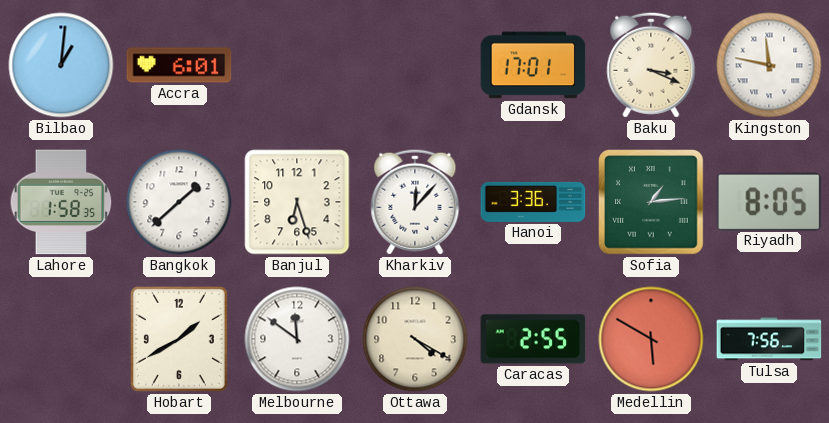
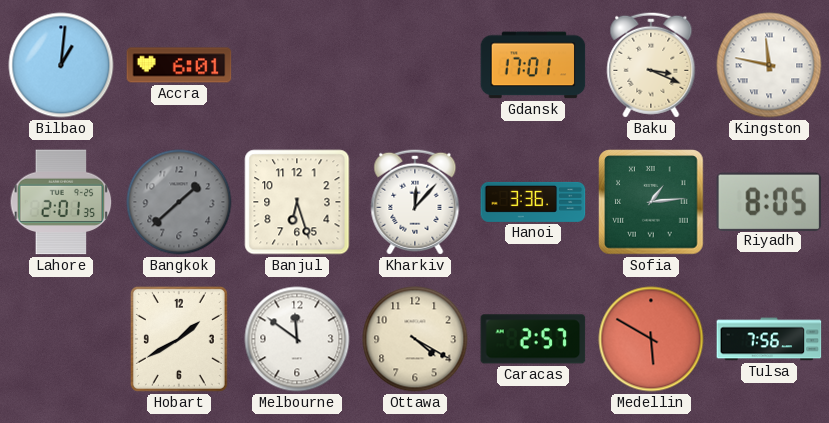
Lahore: 1:58 -> 2:01 (61, 202)
Bangkok dial: white -> grey (179, 202)
Caracas: 2:55 -> 2:57 (533, 339)
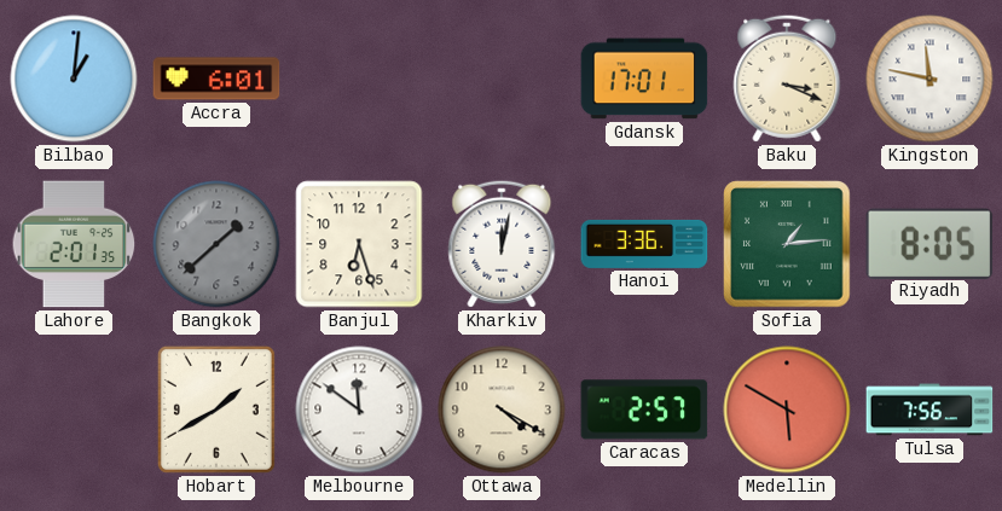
Kharkiv: 12:07 -> 12:02 (502, 244)
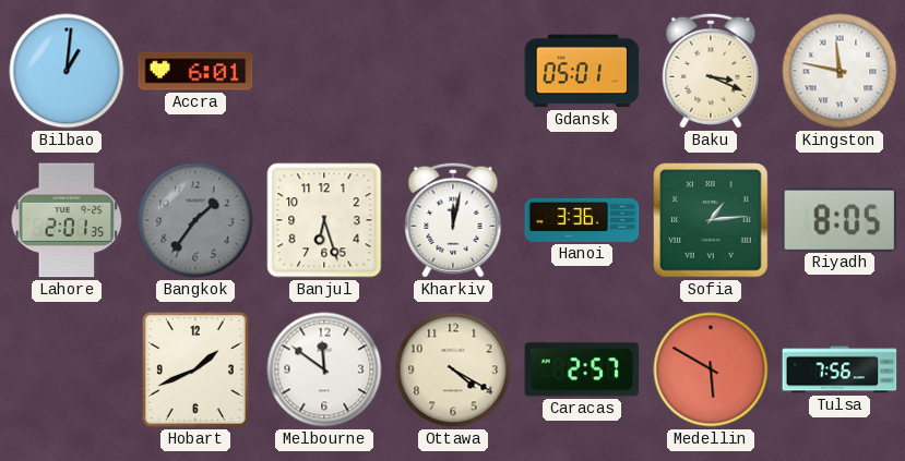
Gdansk: 17:01 -> 05:01 (582, 71)
Bangkok: 1:38 -> 1:36 (195, 220)
Hobart: 1:40 -> 1:41 (195, 369)
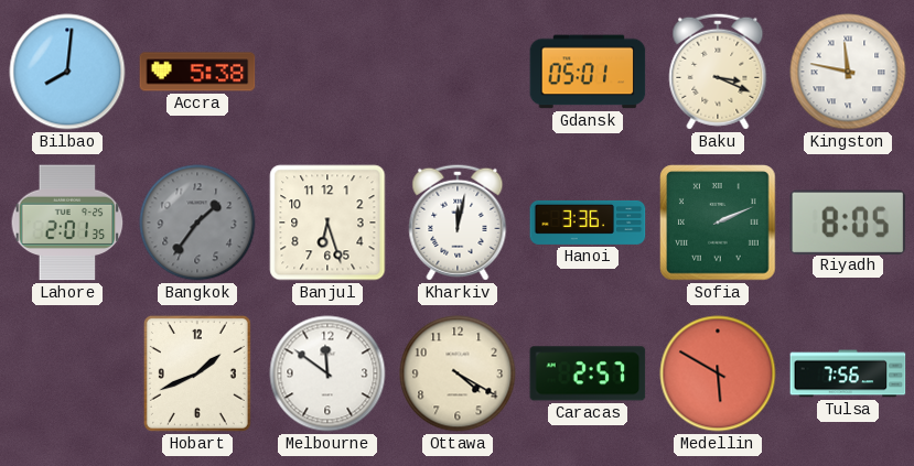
Bilbao: 1:01 -> 8:01 (67, 72)
Accra: 6:01 -> 5:38 (197, 72)
Sofia: 1:14 -> 2:11 (718, 223)
